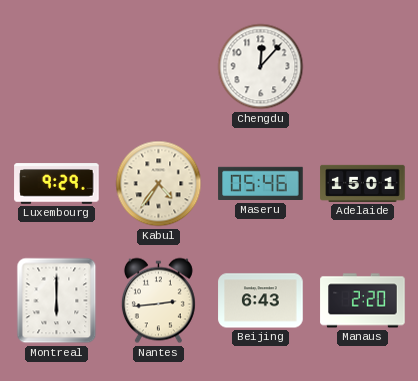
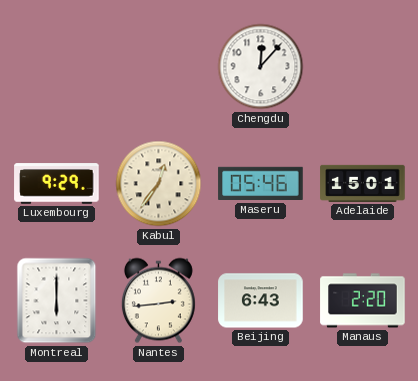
Kabul: 4:36 -> 12:36 (159, 184)
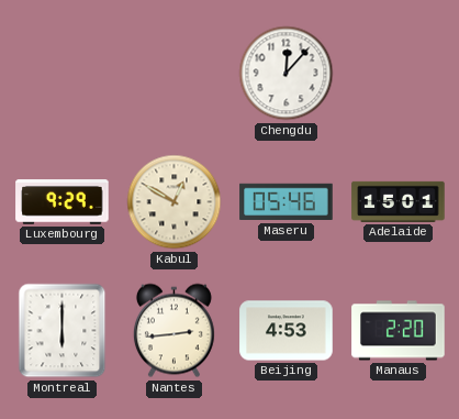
Kabul: 12:36 -> 12:50 (175, 202)
Beijing: 6:43 -> 4:53 (287, 331)
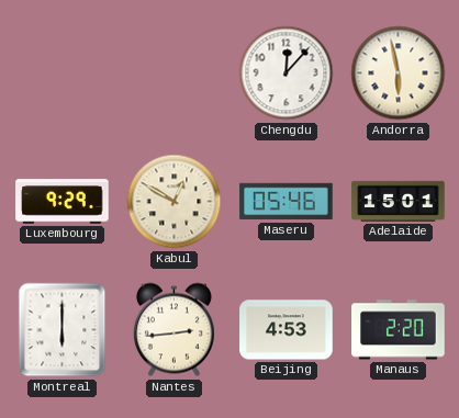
Andorra: none -> 5:58 (399, 74)
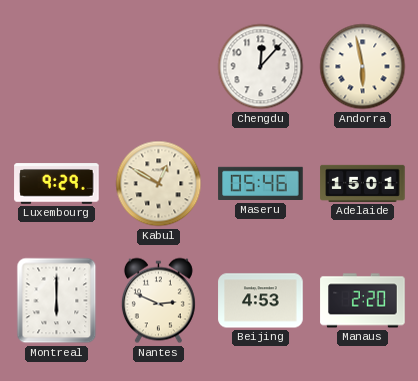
Nantes: 2:44 -> 2:49 (158, 301)
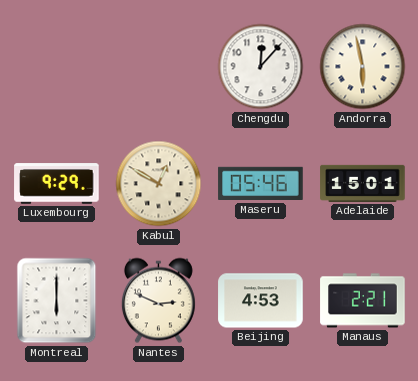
Manaus: 2:20 -> 2:21 (363, 301)
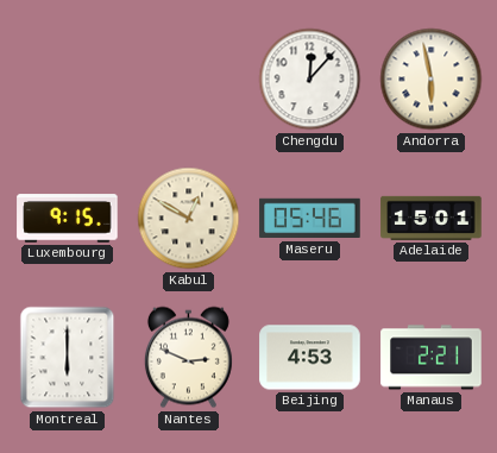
Luxembourg: 9:29 -> 9:15 (68, 219)
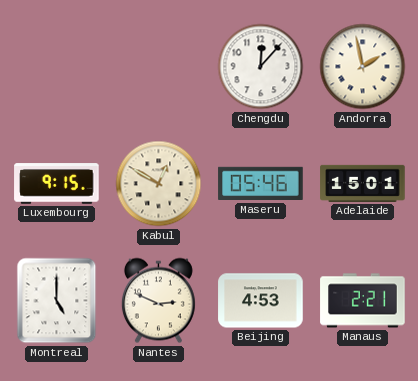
Andorra: 5:58 -> 1:58 (363, 67)
Montreal: 6:00 -> 5:00 (57, 301)
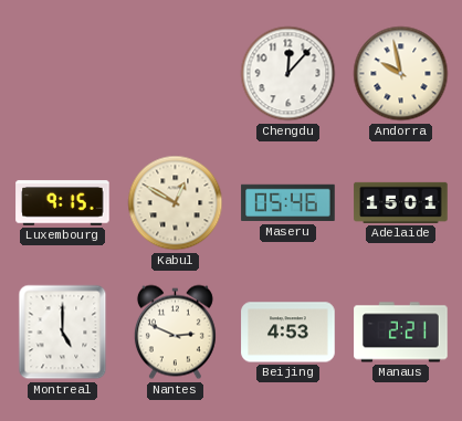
Andorra: 1:58 -> 9:58 (401, 74)
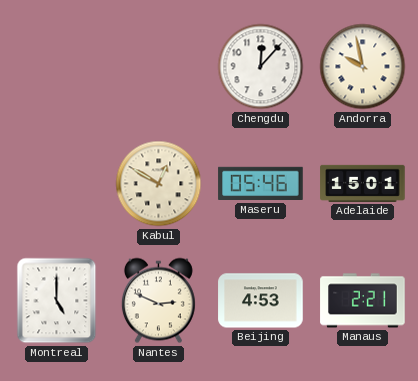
Luxembourg: 9:15 -> none (63, 203)
